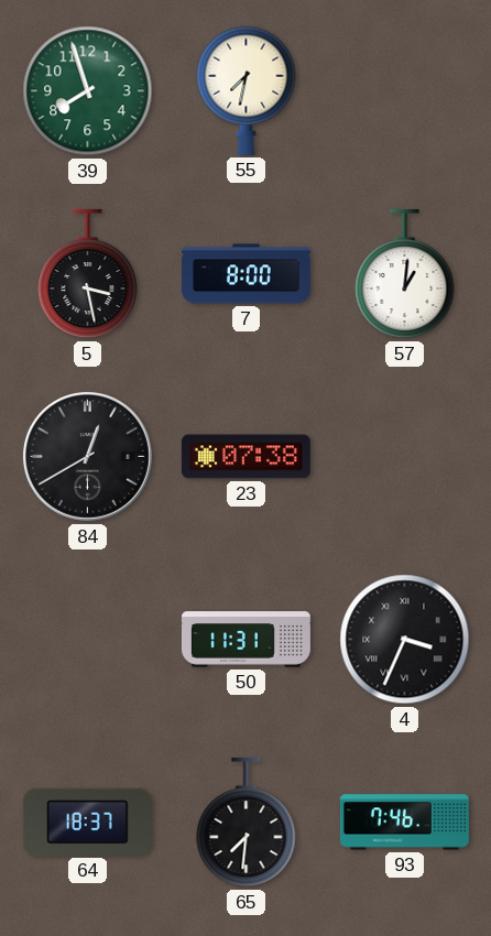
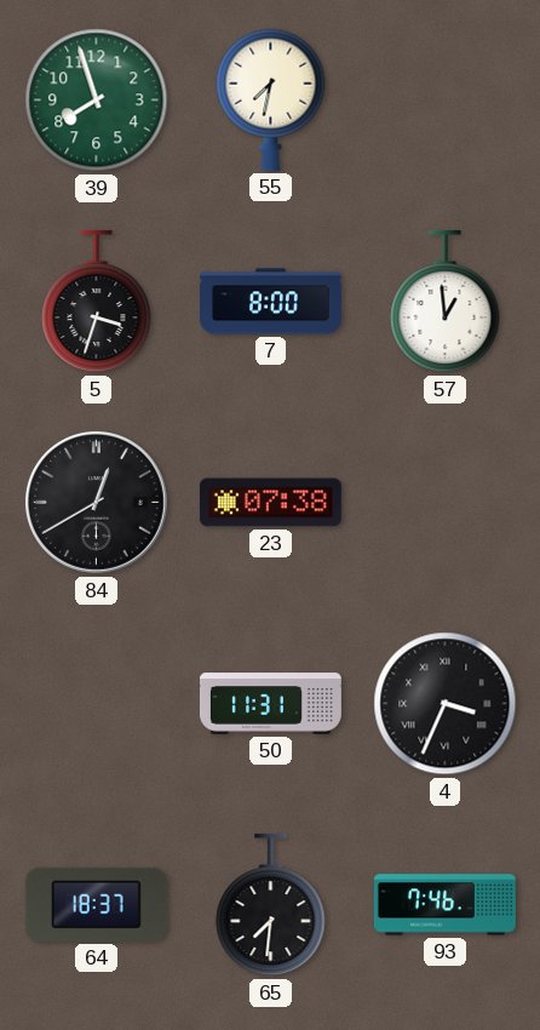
5: 3:28 -> 3:33 (97, 302)
57: 1:01 -> 12:59 (446, 302)
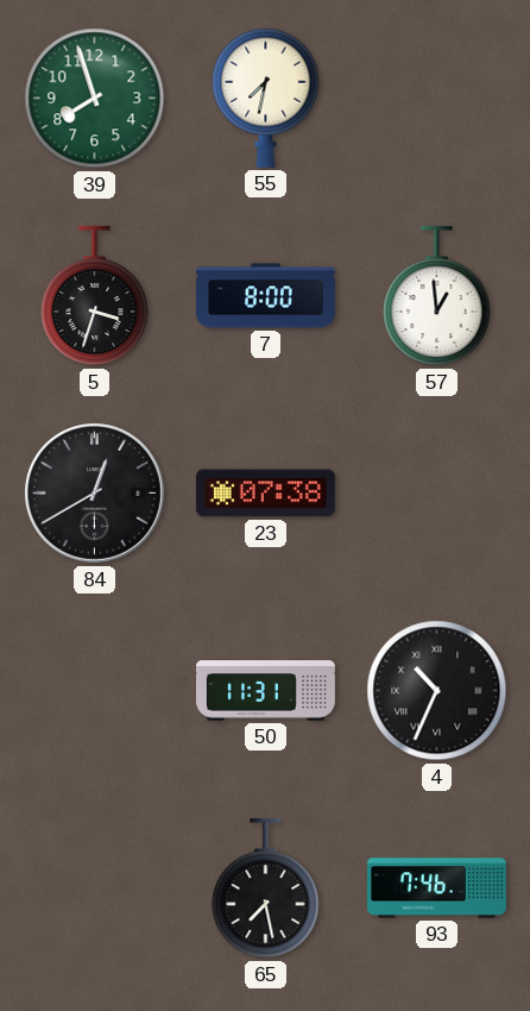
4: 3:34 -> 10:34 (437, 691)
64: 18:37 -> none (96, 904)
65: 7:31 -> 7:28 (266, 888)
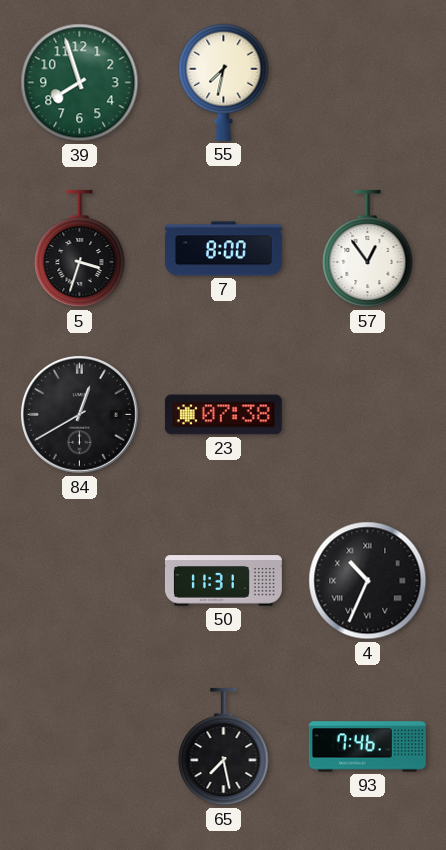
57: 12:59 -> 12:54 (368, 249)
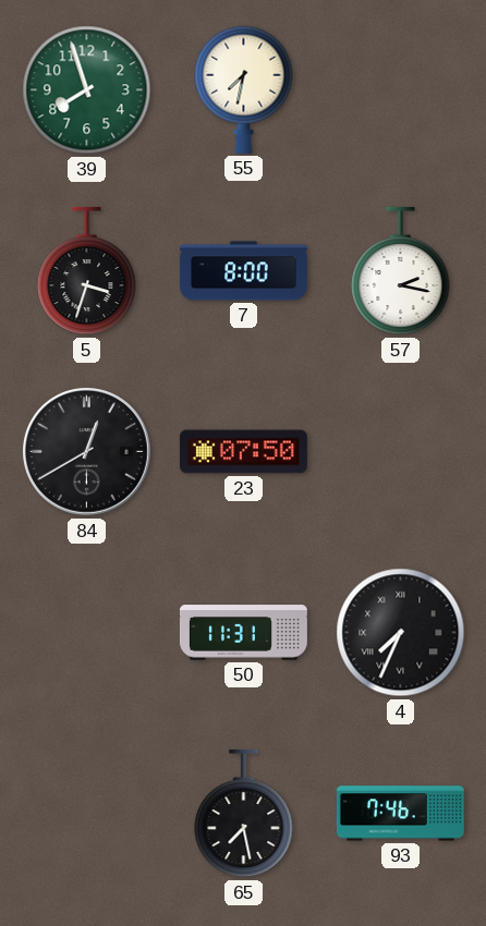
57: 12:54 -> 2:17 (401, 271)
23: 07:38 -> 07:50 (243, 452)
4: 10:34 -> 7:34 (401, 633)
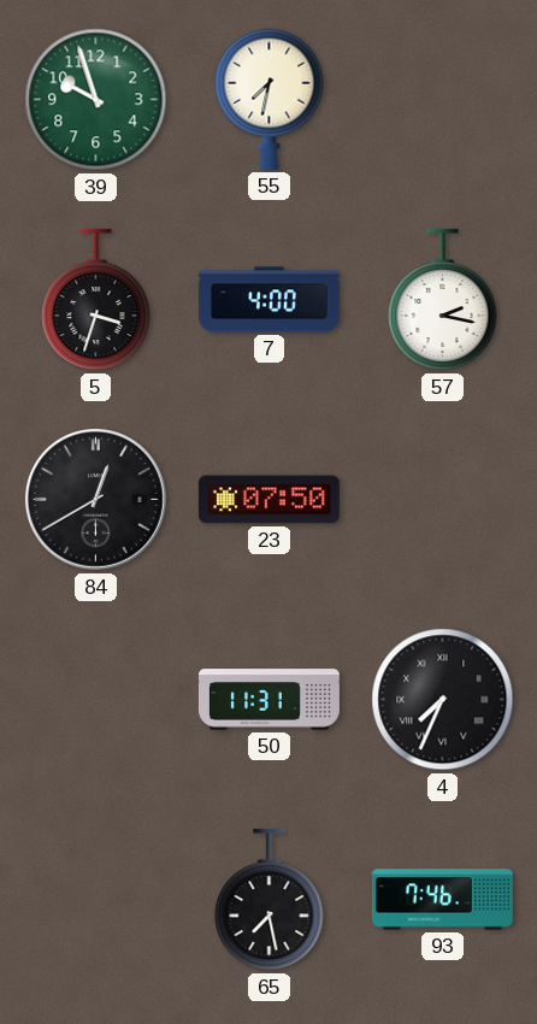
39: 7:57 -> 9:57 (96, 100)
7: 8:00 -> 4:00 (268, 300)
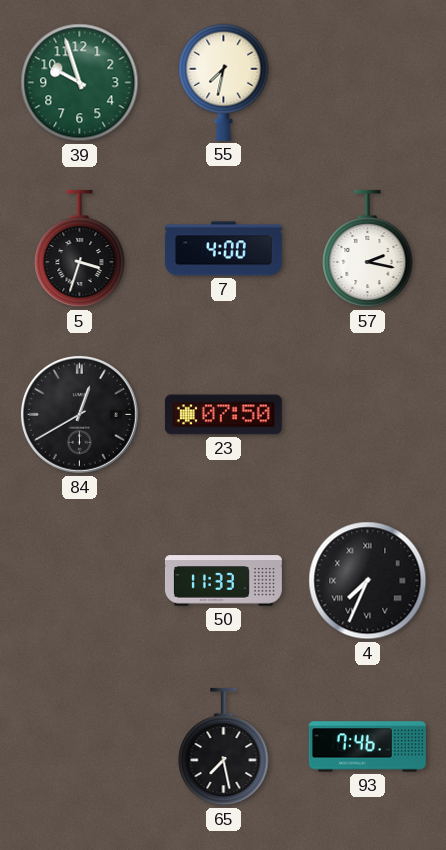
50: 11:31 -> 11:33 (223, 581)
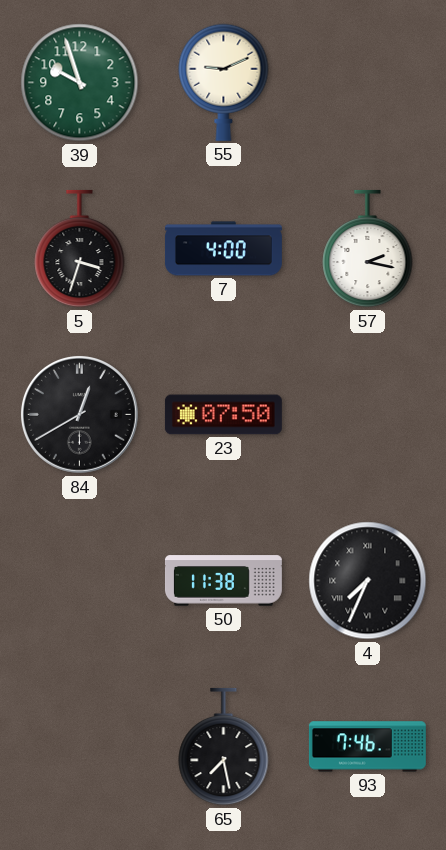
55: 7:32 -> 9:11 (224, 82)
50: 11:33 -> 11:38 (223, 581)
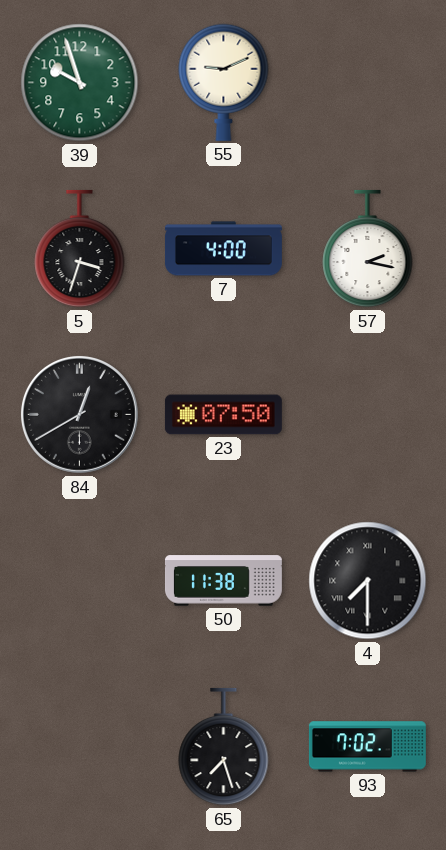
4: 7:34 -> 7:30 (368, 581)
65: 7:28 -> 7:27 (224, 747)
93: 7:46 -> 7:02 (367, 747)
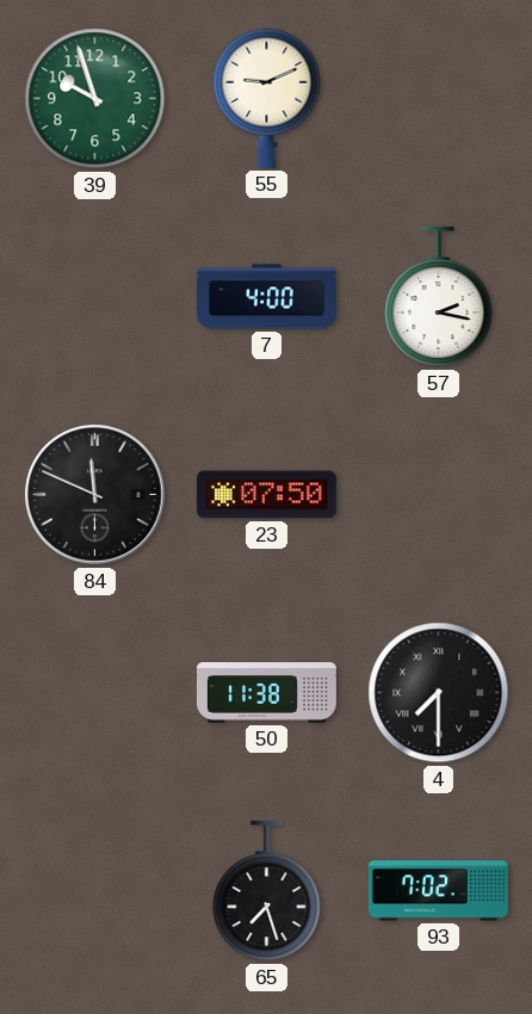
5: 3:33 -> none (80, 249)
84: 12:40 -> 11:49 (94, 494)
